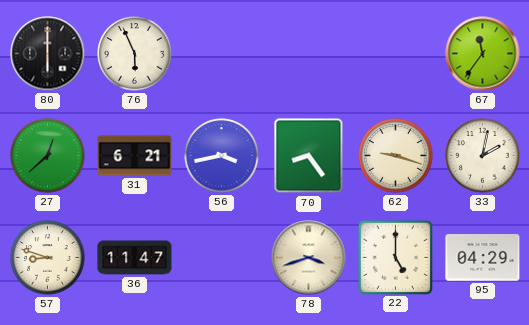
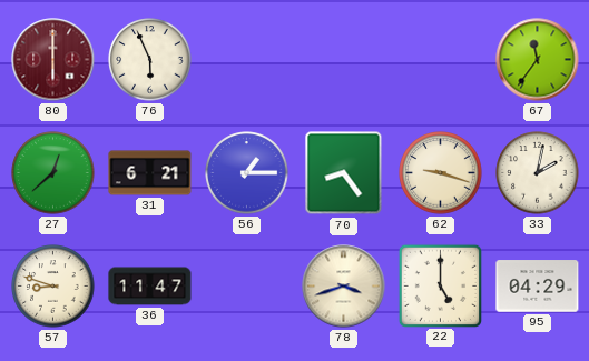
80 dial: black -> burgundy (53, 60)
56: 3:43 -> 1:15 (247, 173)
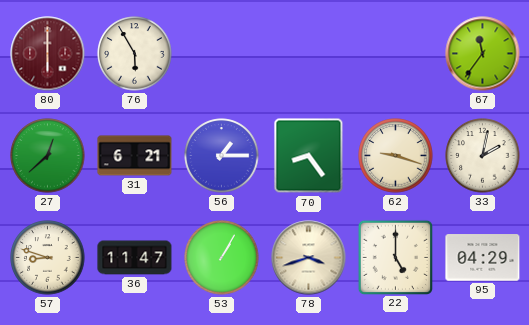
76: 5:56 -> 5:55 (135, 54)
53: none -> 1:05 (222, 258)
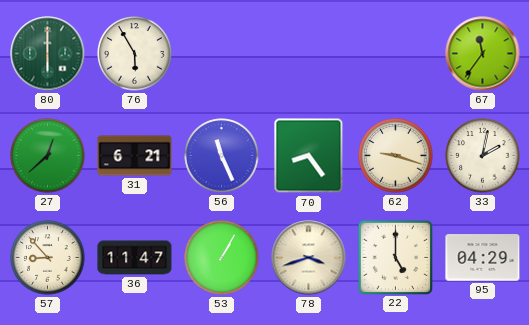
80 dial: burgundy -> green (48, 54)
56: 1:15 -> 11:26 (222, 156)
57: 8:48 -> 8:53 (48, 258)
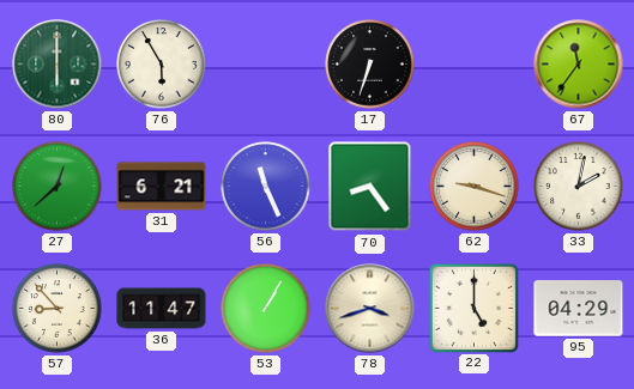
17: none -> 6:33 (370, 65)
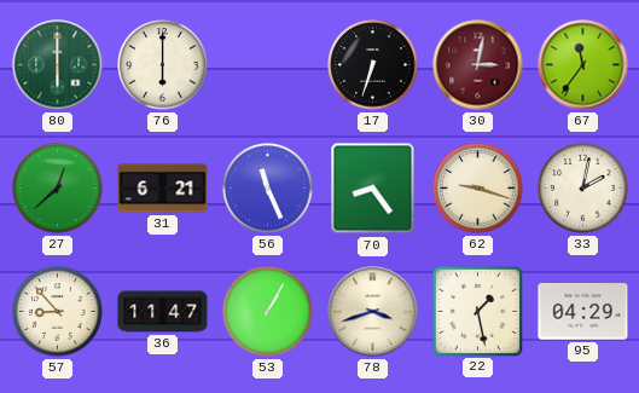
76: 5:55 -> 6:00 (163, 65)
30: none -> 3:02 (478, 65)
22: 5:00 -> 1:28 (477, 311)
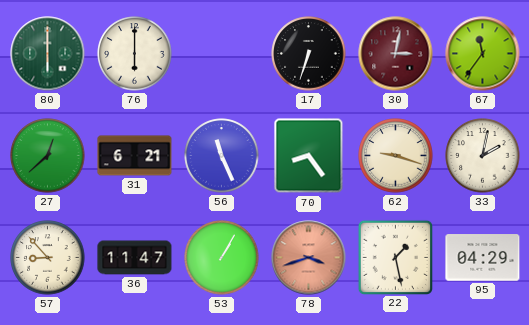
78 dial: cream -> salmon (309, 258)
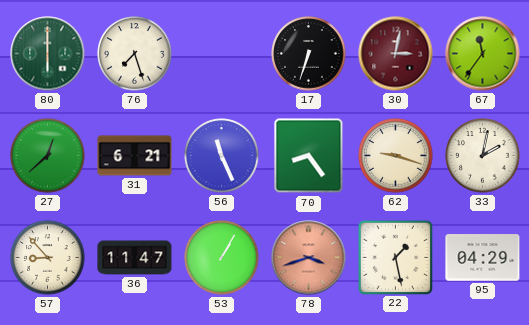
76: 6:00 -> 7:27 (135, 54)
